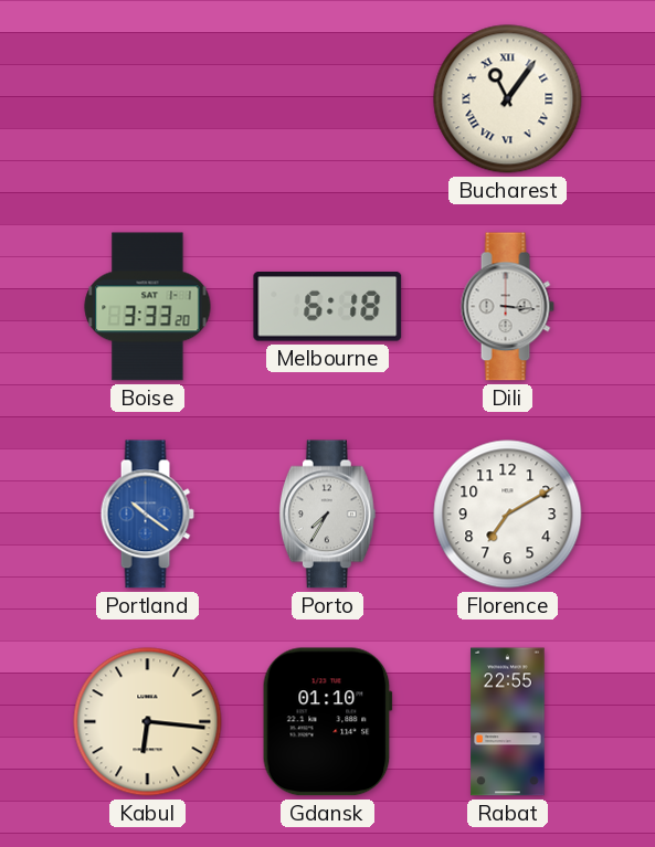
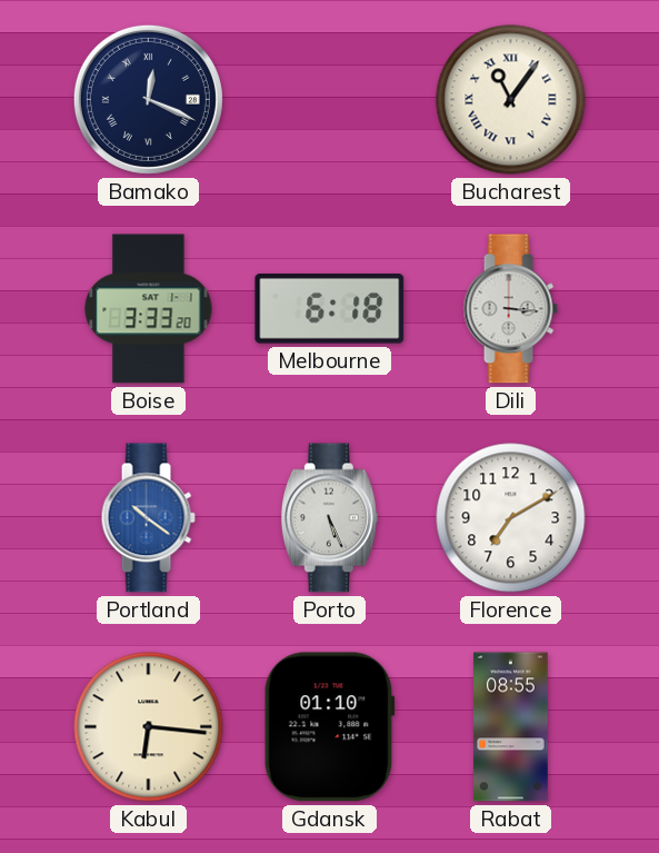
Bamako: none -> 12:19 (148, 99)
Porto: 7:35 -> 5:26 (329, 518)
Rabat: 22:55 -> 08:55 (511, 727)
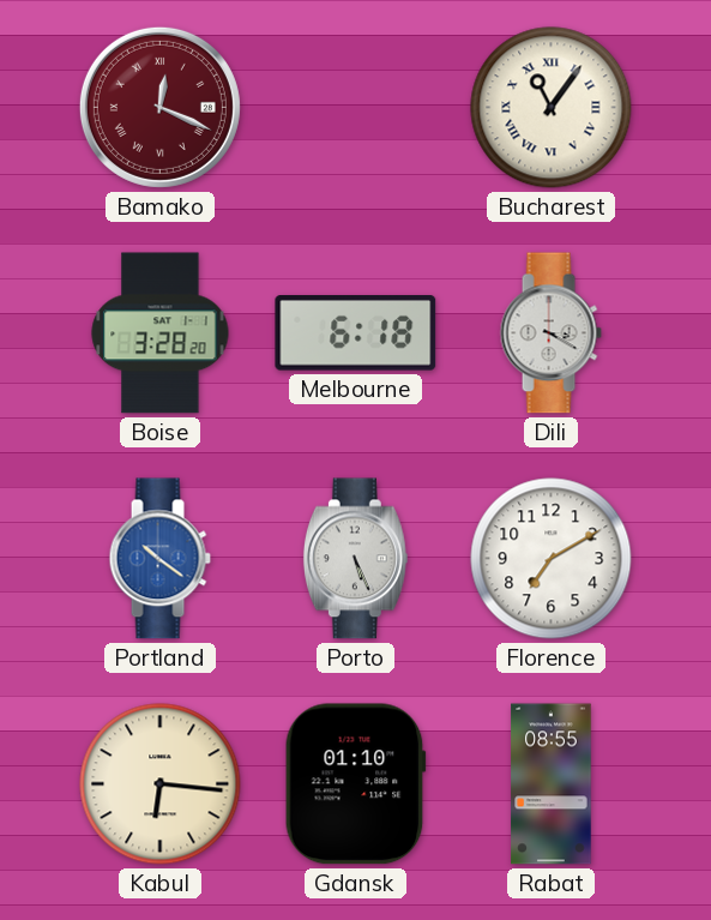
Bamako dial: navy -> burgundy (159, 107)
Boise: 3:33 -> 3:28 (161, 333)
Dili: 3:16 -> 3:20 (550, 333)
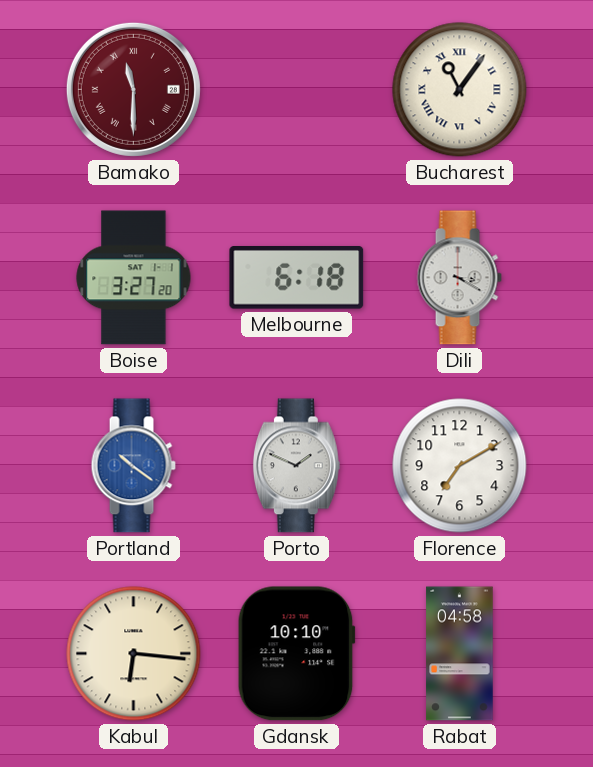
Bamako: 12:19 -> 11:30 (133, 89)
Boise: 3:28 -> 3:27 (134, 278)
Porto: 5:26 -> 1:49 (296, 466)
Gdansk: 01:10 -> 10:10 (296, 654)
Rabat: 08:55 -> 04:58 (460, 654)
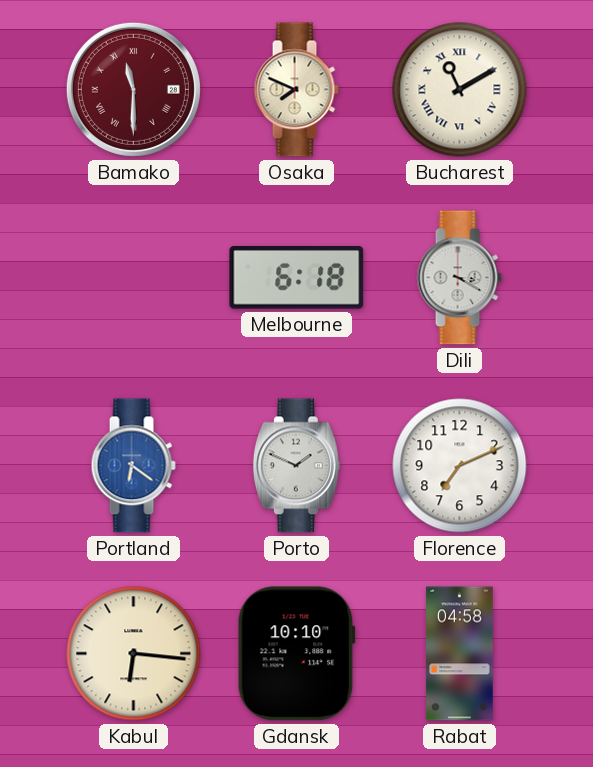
Osaka: none -> 7:49 (296, 90)
Bucharest: 11:06 -> 11:10 (460, 90)
Boise: 3:27 -> none (134, 278)
Portland: 10:21 -> 6:21 (133, 466)
Florence: 7:10 -> 7:11 (460, 466)
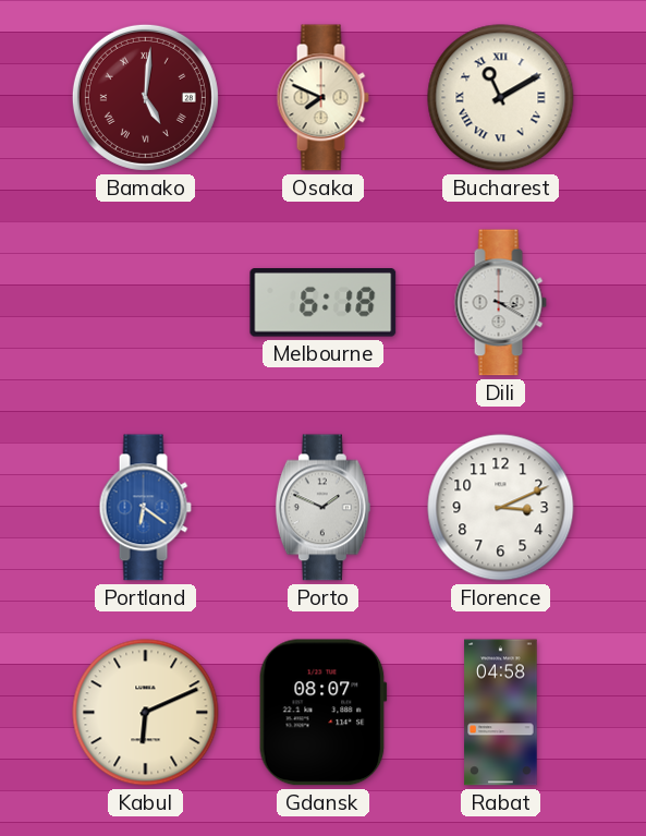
Bamako: 11:30 -> 5:01 (145, 97)
Florence: 7:11 -> 3:11 (501, 508)
Kabul: 6:16 -> 6:11 (146, 713)
Gdansk: 10:10 -> 08:07 (322, 713)
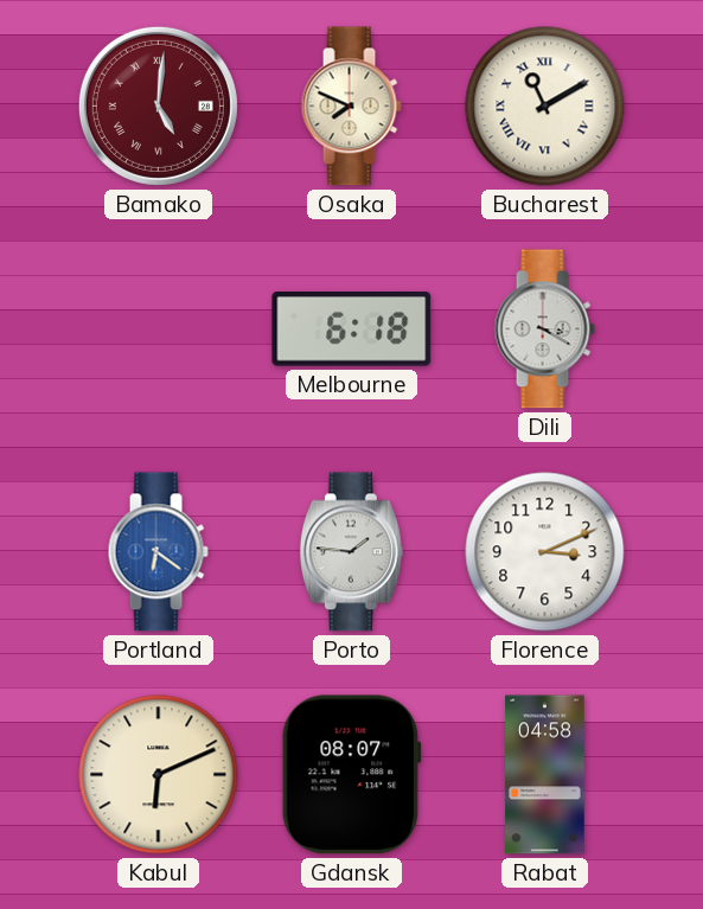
Porto: 1:49 -> 1:46 (351, 552)
